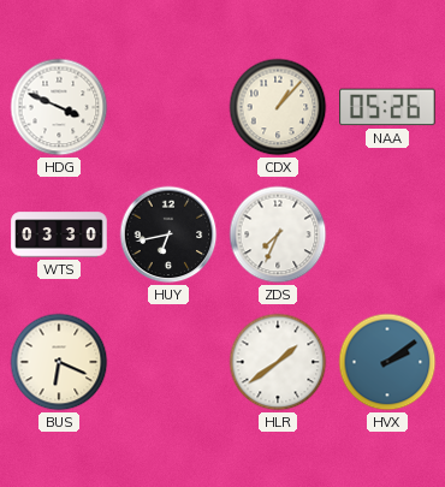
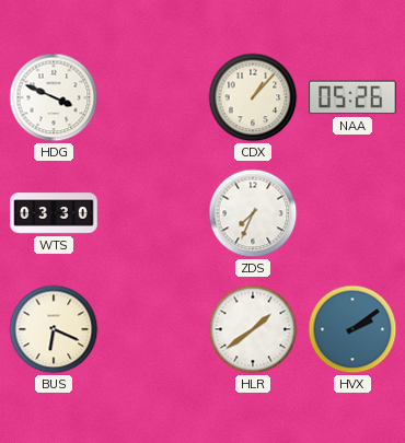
HUY: 6:43 -> none (168, 234)
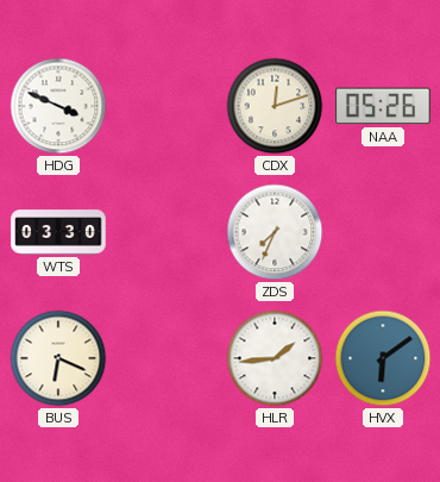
CDX: 1:07 -> 12:12 (275, 106)
HLR: 1:39 -> 1:44 (275, 358)
HVX: 2:09 -> 6:09 (383, 358)
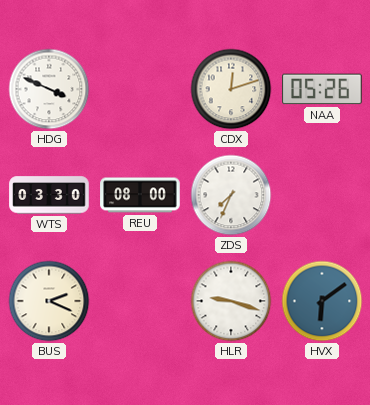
REU: none -> 08:00 (140, 195)
BUS: 6:19 -> 2:19 (49, 301)
HLR: 1:44 -> 9:18 (231, 301)
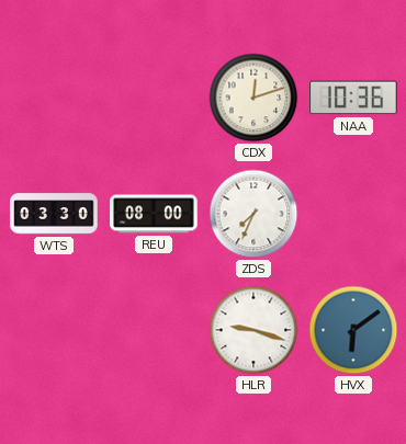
HDG: 3:49 -> none (49, 89)
NAA: 05:26 -> 10:36 (353, 98)
BUS: 2:19 -> none (49, 301)
